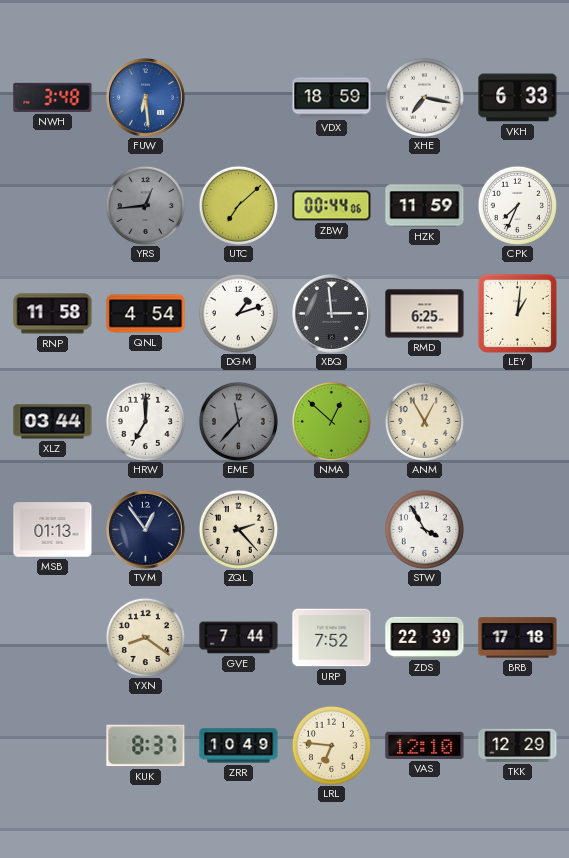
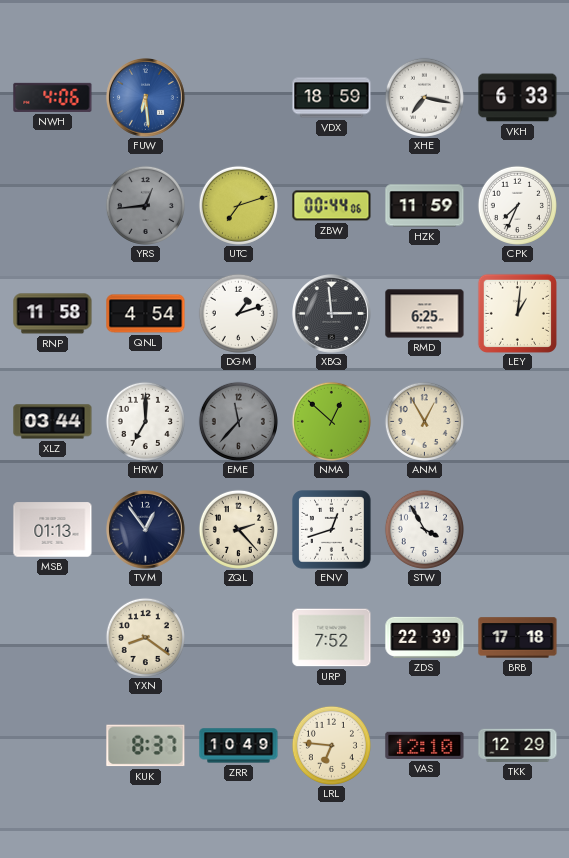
NWH: 3:48 -> 4:06 (53, 97)
UTC: 7:08 -> 7:12 (238, 205)
ENV: none -> 12:42 (332, 530)
GVE: 7:44 -> none (239, 638)
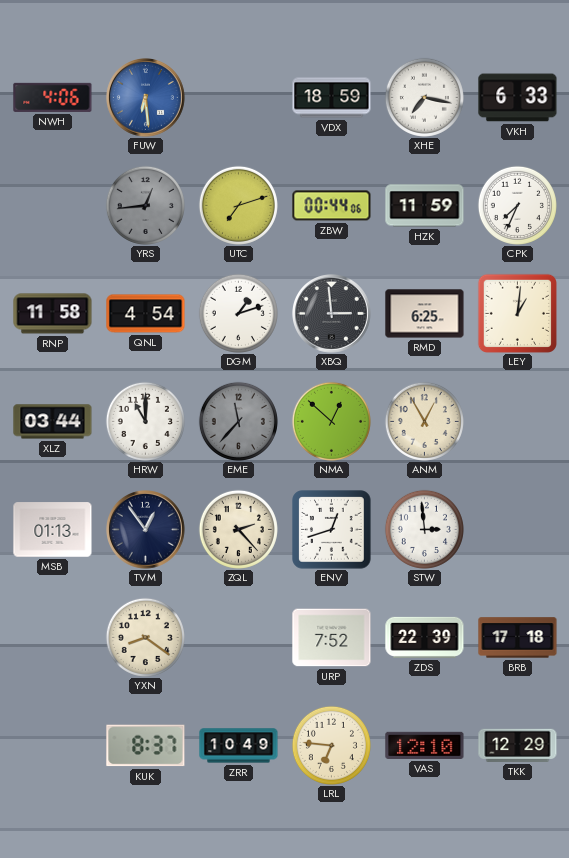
HRW: 7:00 -> 11:00 (145, 421)
STW: 3:55 -> 2:59 (424, 529)
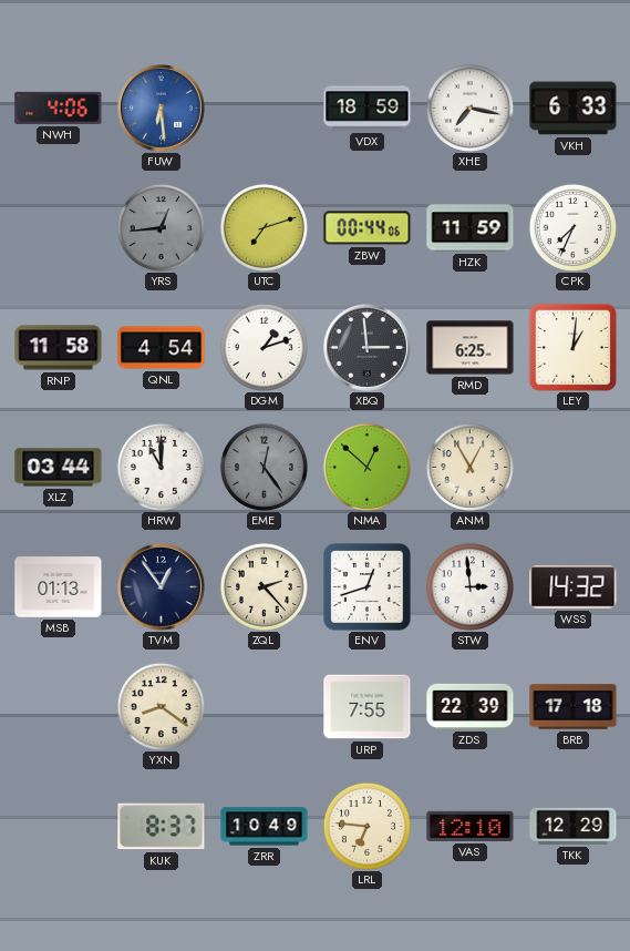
EME: 11:37 -> 12:24 (264, 467)
WSS: none -> 14:32 (574, 587)
URP: 7:52 -> 7:55 (368, 707)
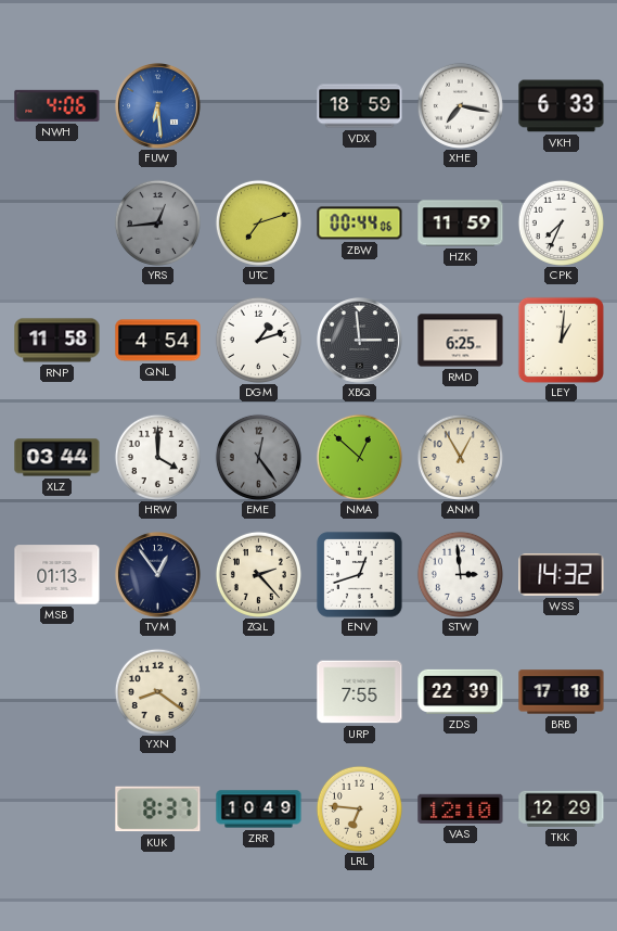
HRW: 11:00 -> 4:00 (157, 457)
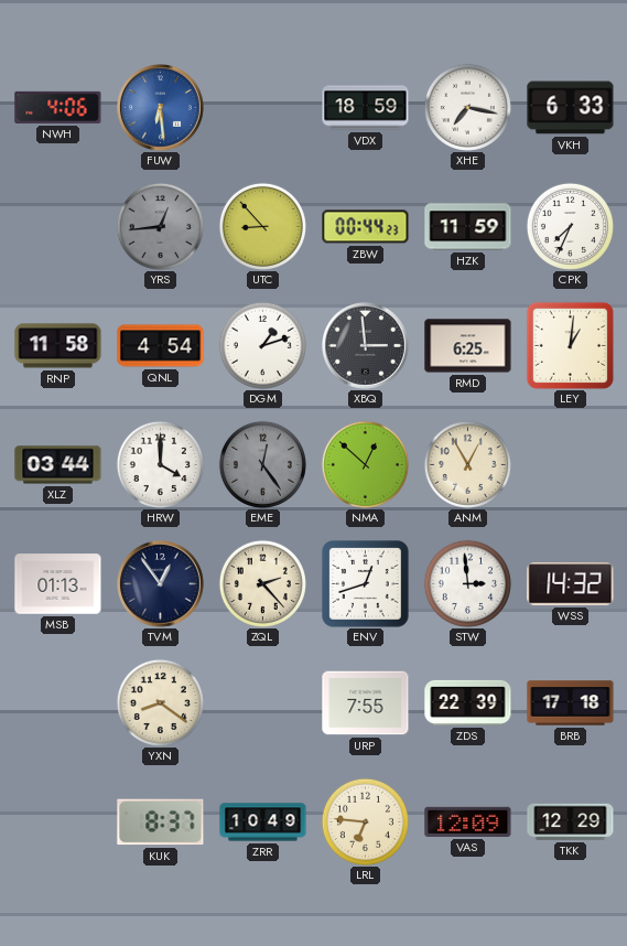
UTC: 7:12 -> 8:53 (262, 226)
ZBW: 00:44:06 -> 00:44:23 (366, 227)
VAS: 12:10 -> 12:09 (468, 821)
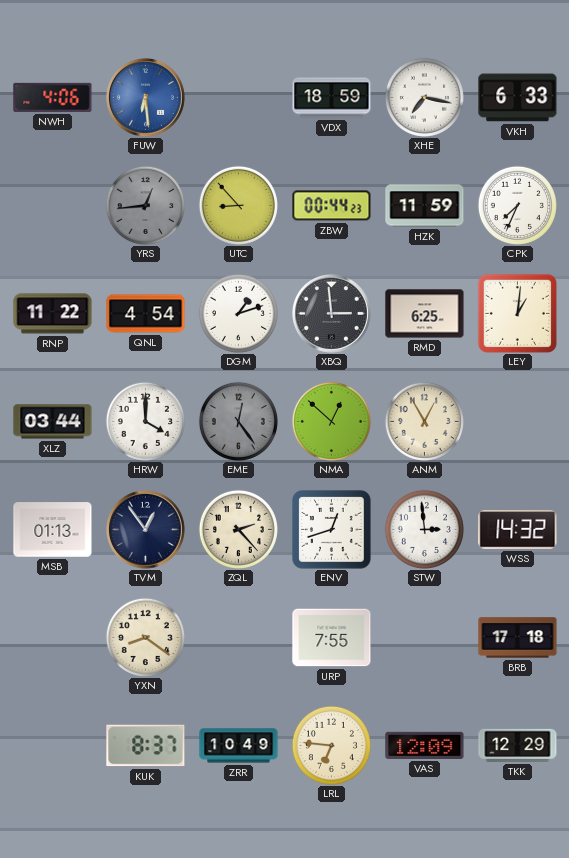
RNP: 11:58 -> 11:22 (53, 314)
ZDS: 22:39 -> none (468, 702)
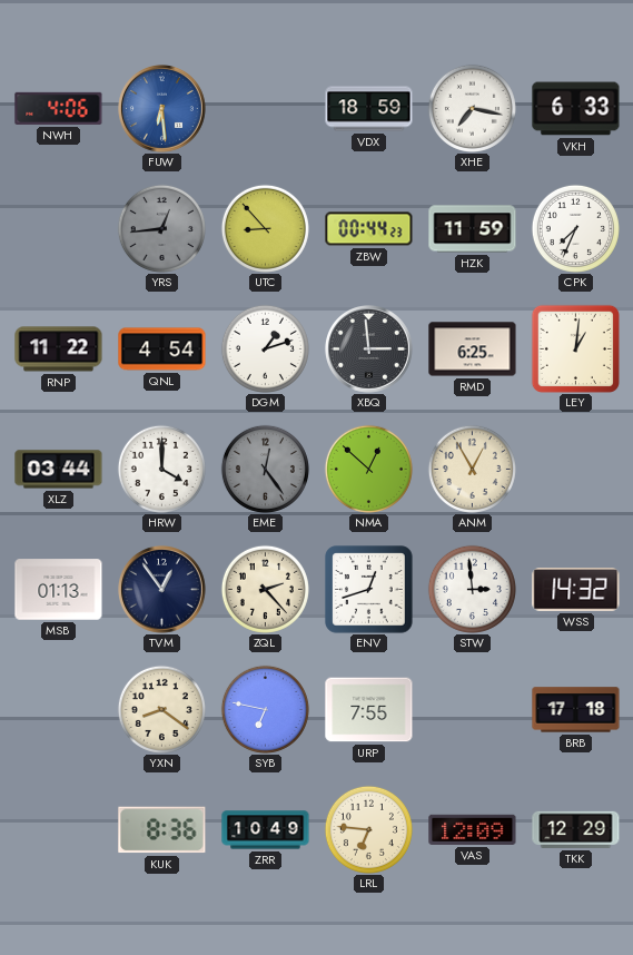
SYB: none -> 6:47 (265, 709)
KUK: 8:37 -> 8:36 (162, 830)
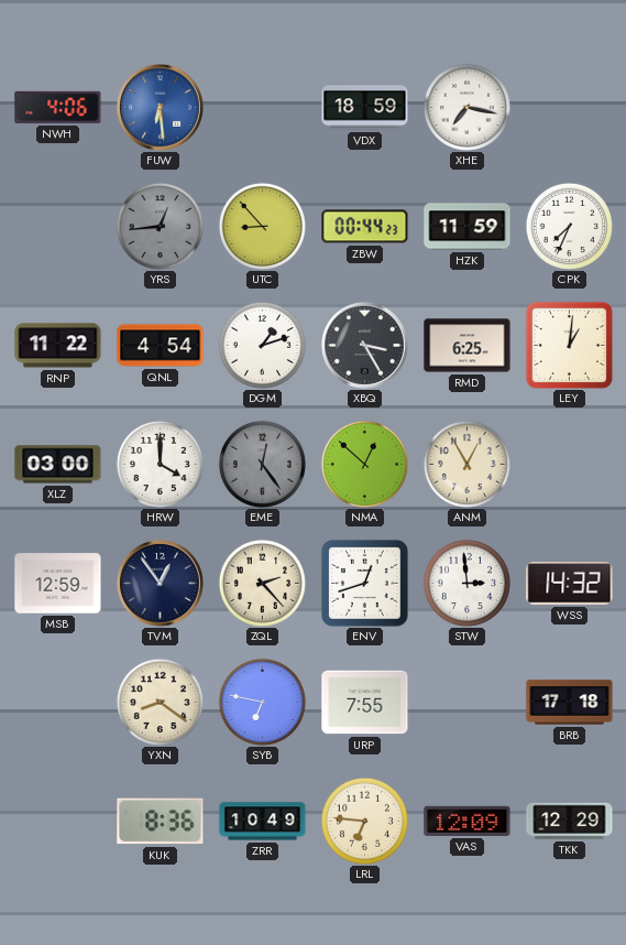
VKH: 6:33 -> none (576, 109)
XBQ: 2:59 -> 3:25 (365, 346)
XLZ: 03:44 -> 03:00 (58, 465)
MSB: 01:13 -> 12:59 (58, 584)
